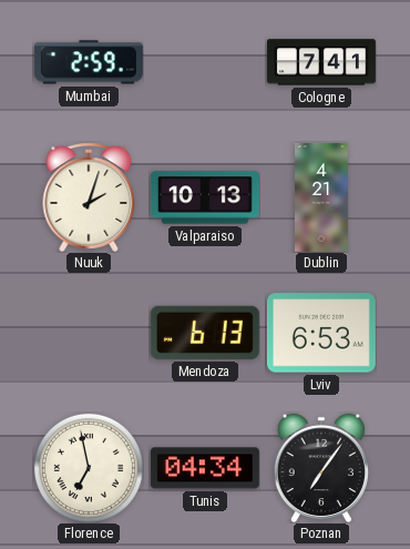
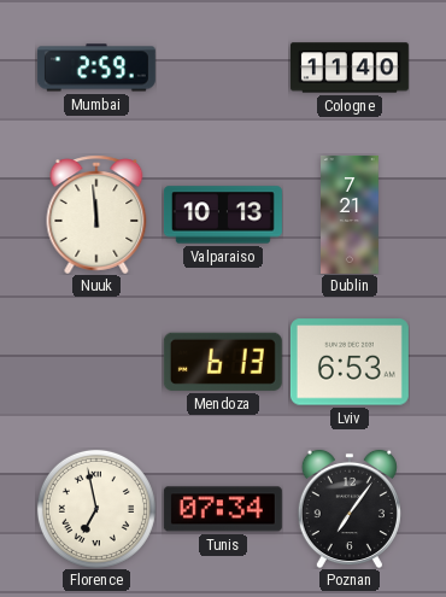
Cologne: 7:41 -> 11:40 (350, 68)
Nuuk: 2:03 -> 11:59 (96, 215)
Dublin: 4:21 -> 7:21 (351, 215)
Tunis: 04:34 -> 07:34 (223, 509)
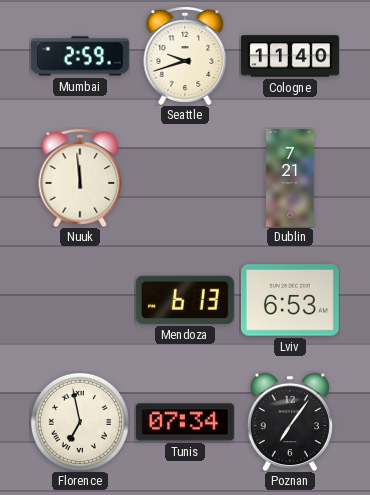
Seattle: none -> 9:42 (185, 56)
Valparaiso: 10:13 -> none (223, 215)
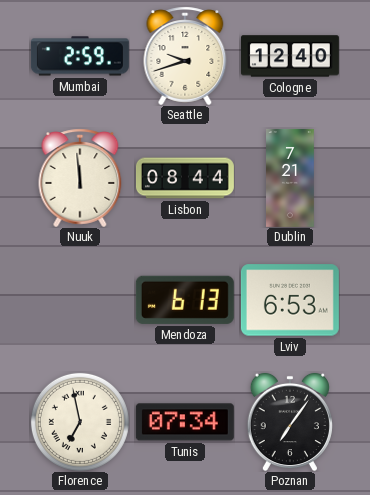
Cologne: 11:40 -> 12:40 (290, 56)
Lisbon: none -> 08:44 (185, 178)
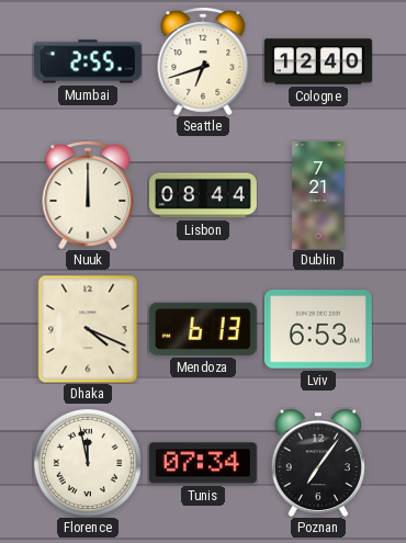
Mumbai: 2:59 -> 2:55 (88, 61)
Seattle: 9:42 -> 6:42 (203, 61)
Nuuk: 11:59 -> 12:00 (88, 195)
Dhaka: none -> 4:19 (88, 329)
Florence: 6:58 -> 11:58 (88, 463)
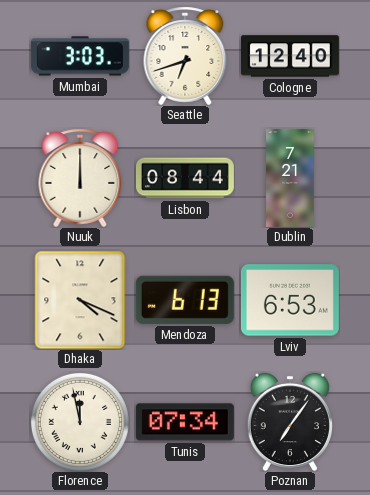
Mumbai: 2:55 -> 3:03 (80, 56)
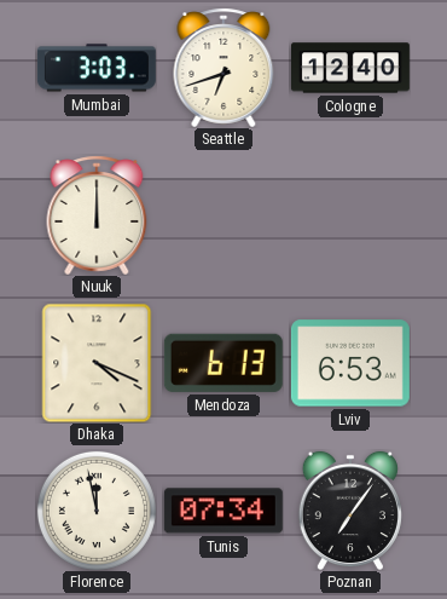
Lisbon: 08:44 -> none (185, 178)
Dublin: 7:21 -> none (291, 178)
